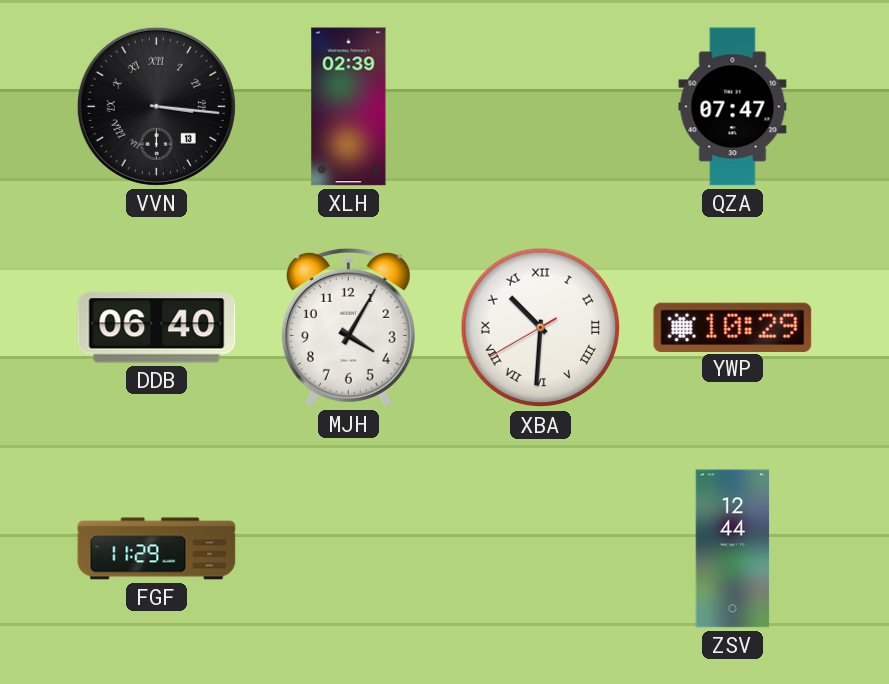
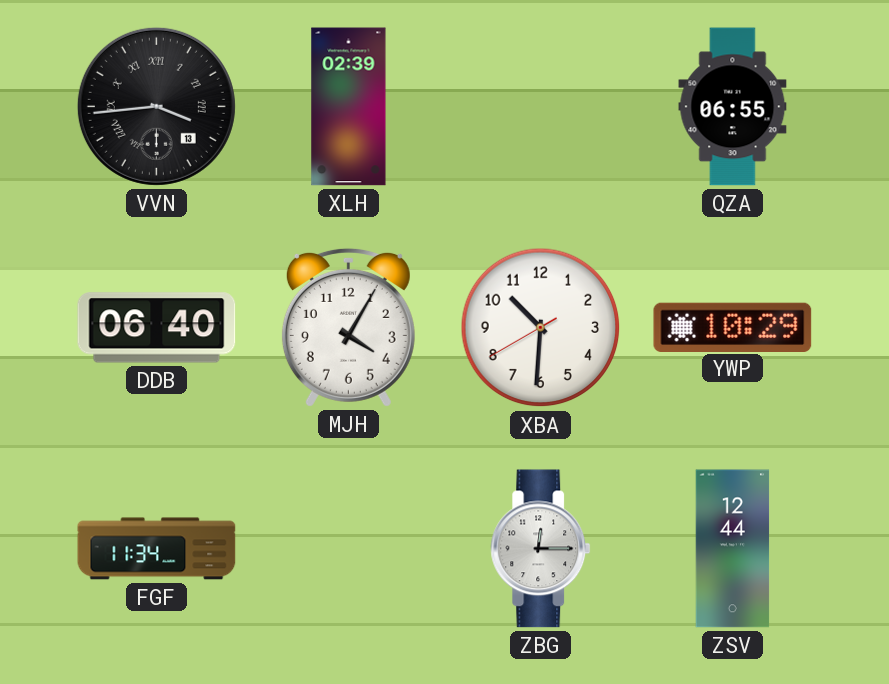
VVN: 3:16 -> 3:44 (156, 106)
QZA: 07:47 -> 06:55 (733, 107)
XBA numerals: Roman -> Arabic (541, 328)
FGF: 11:29 -> 11:34 (157, 549)
ZBG: none -> 12:15 (541, 549)
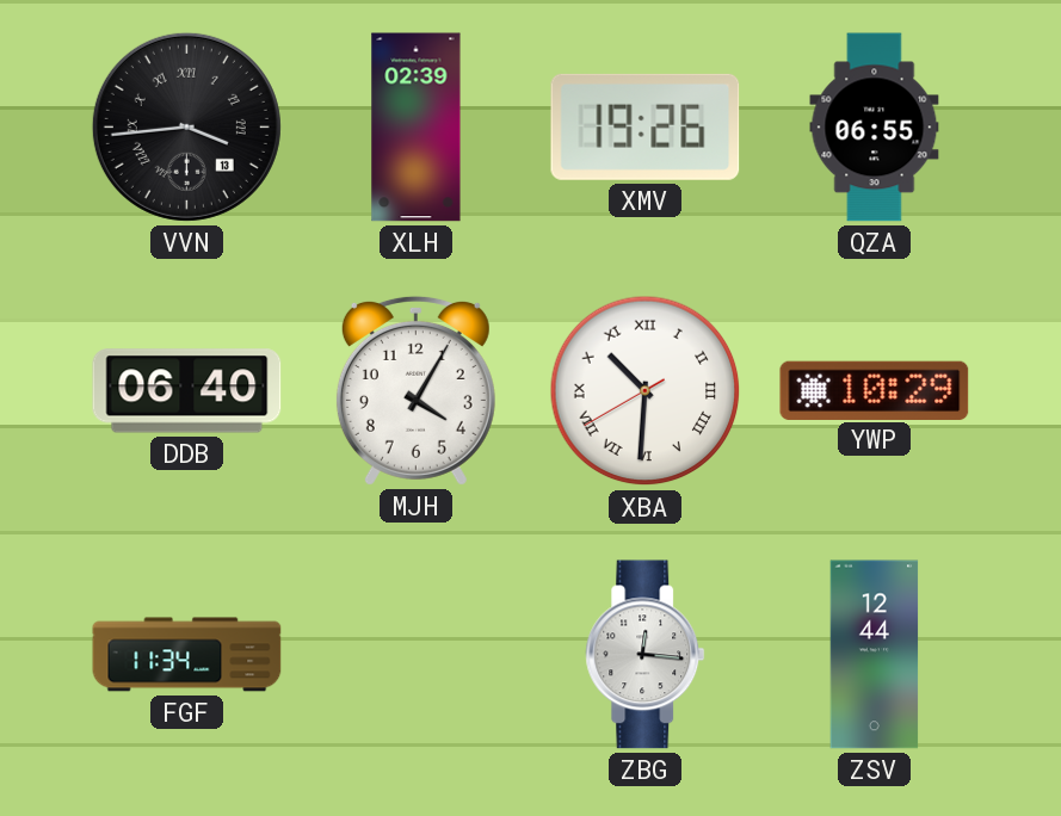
XMV: none -> 19:26 (646, 126)
XBA numerals: Arabic -> Roman (646, 391)
ZBG: 12:15 -> 12:16 (646, 655)
